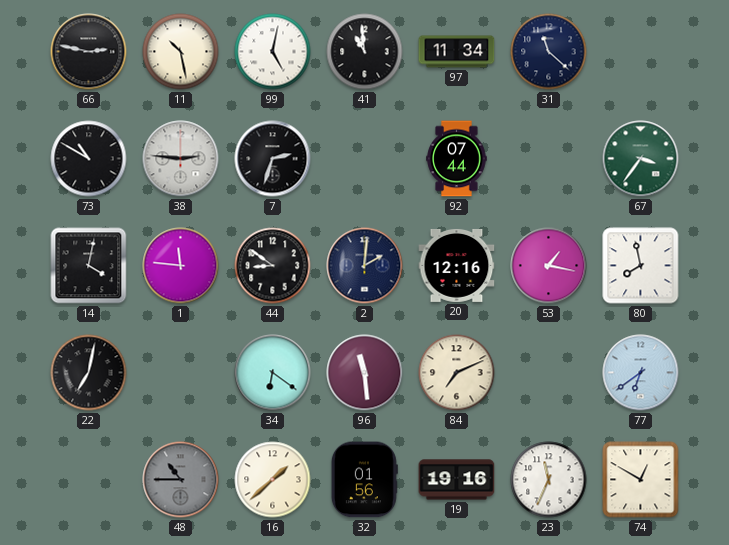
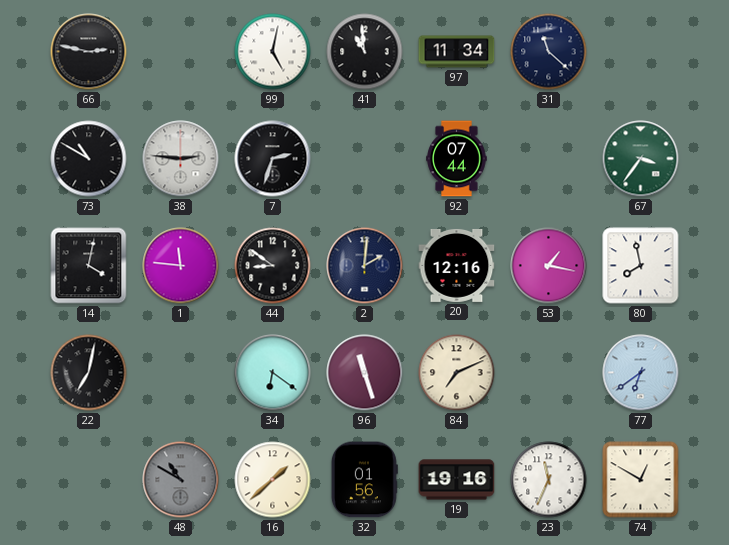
11: 10:28 -> none (181, 52)
96: 11:29 -> 11:27 (365, 373)
48: 10:45 -> 10:50 (181, 480)
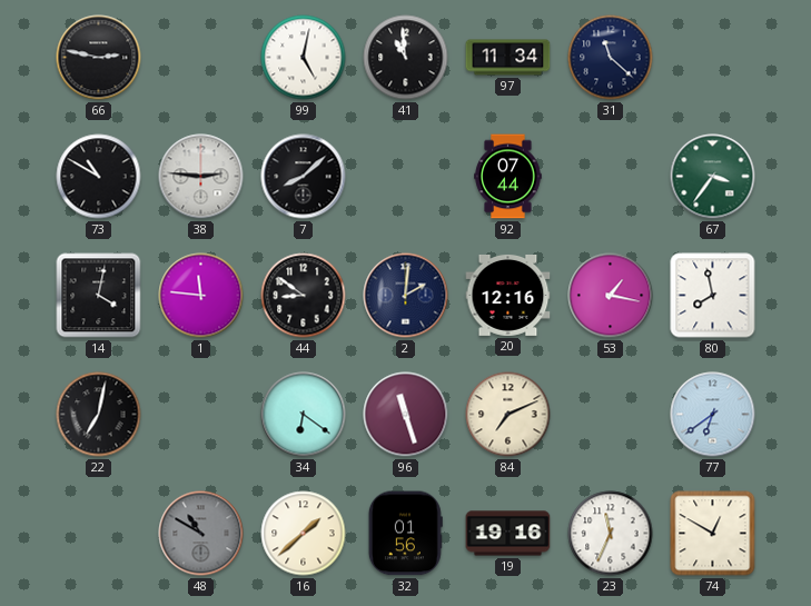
7: 2:33 -> 8:08 (304, 177)
